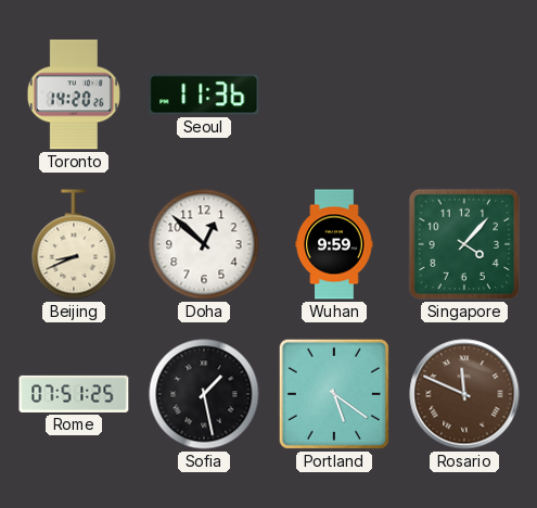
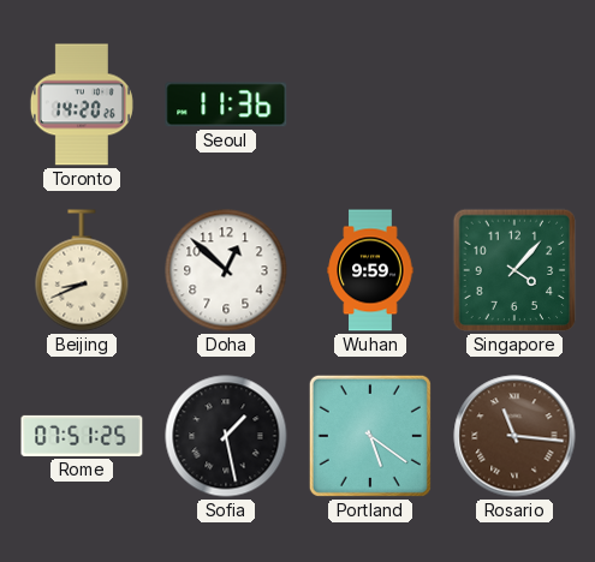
Rosario: 11:49 -> 11:16 (514, 436)
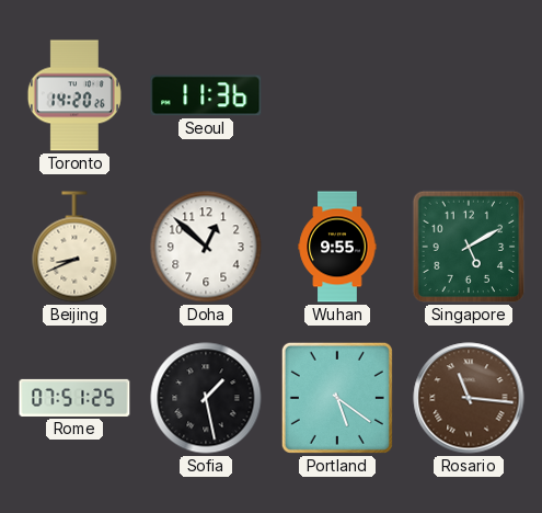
Wuhan: 9:59 -> 9:55 (337, 247)
Singapore: 4:07 -> 5:10 (469, 247)
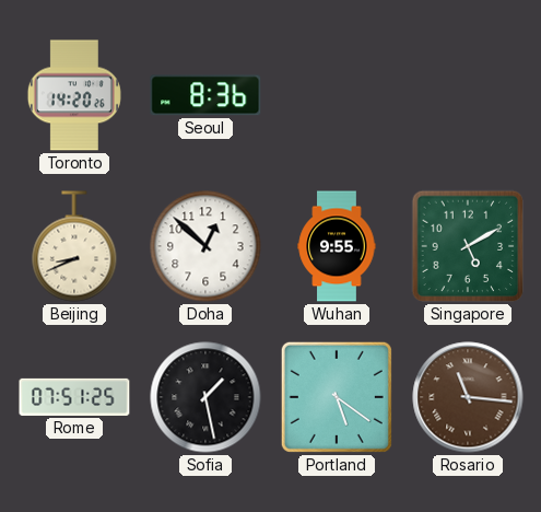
Seoul: 11:36 -> 8:36 (205, 95)
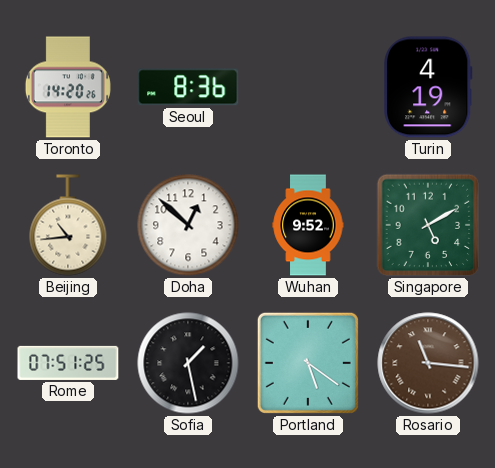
Turin: none -> 4:19 (428, 87)
Beijing: 8:41 -> 10:44 (68, 225)
Wuhan: 9:55 -> 9:52 (308, 225)
